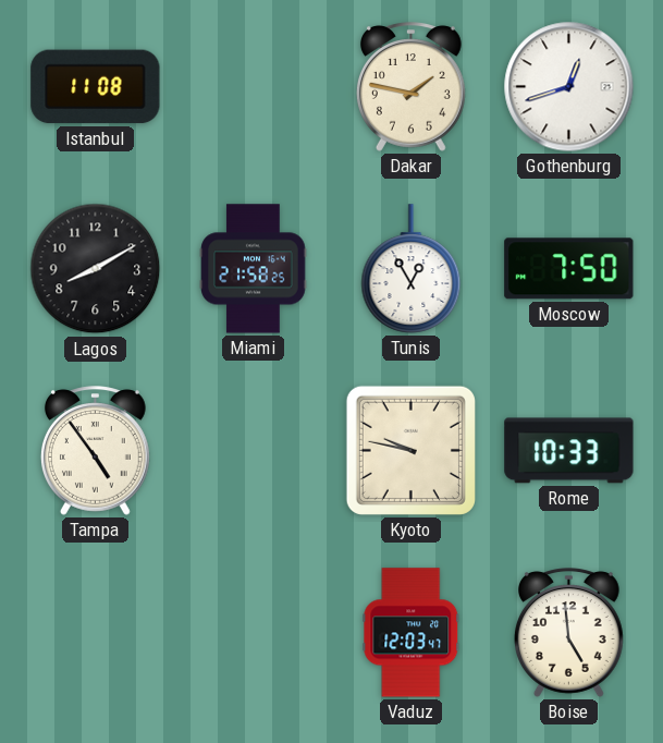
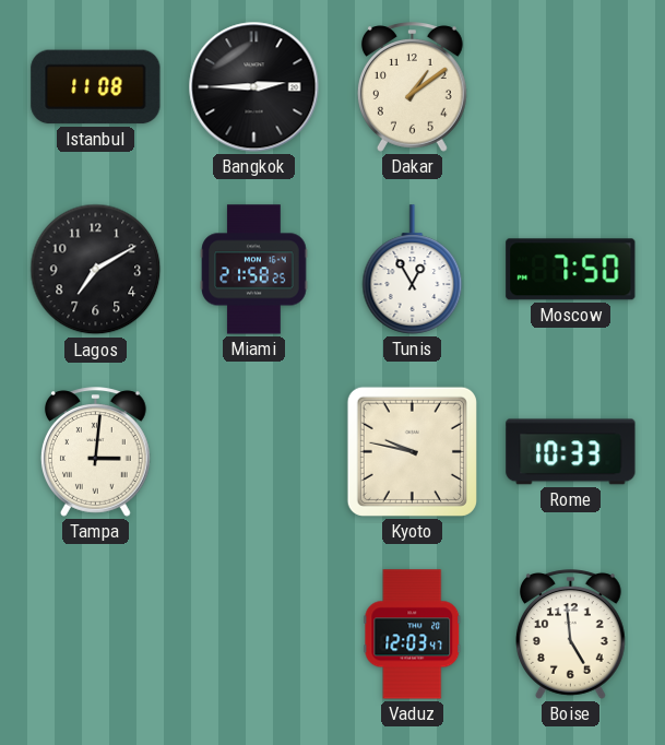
Bangkok: none -> 2:45 (254, 87)
Dakar: 1:47 -> 1:09 (412, 87)
Gothenburg: 12:42 -> none (569, 87)
Lagos: 8:10 -> 7:10 (96, 270)
Tampa: 4:54 -> 3:01 (95, 452)
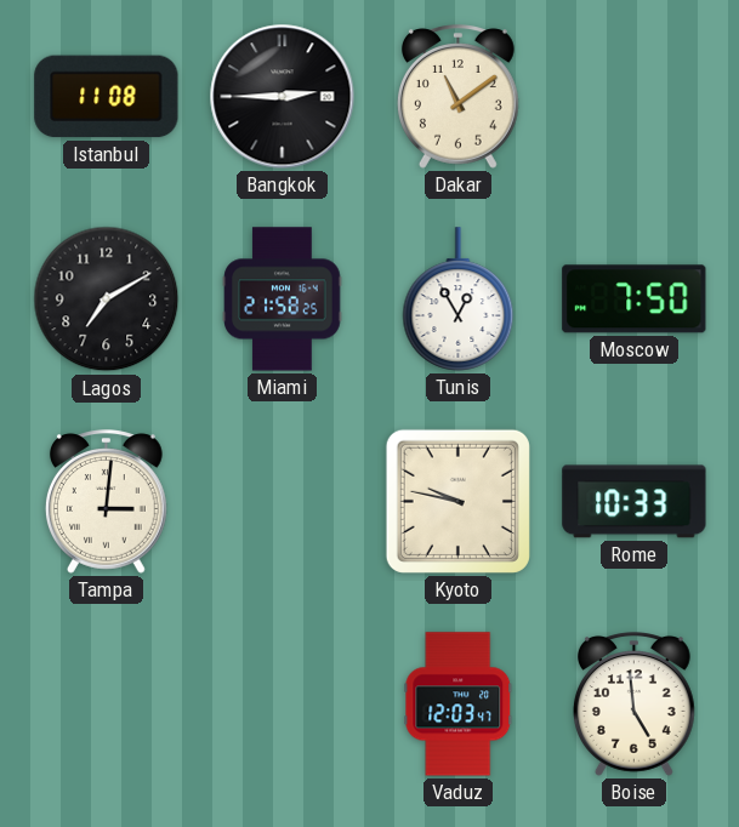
Dakar: 1:09 -> 11:09 (457, 97)
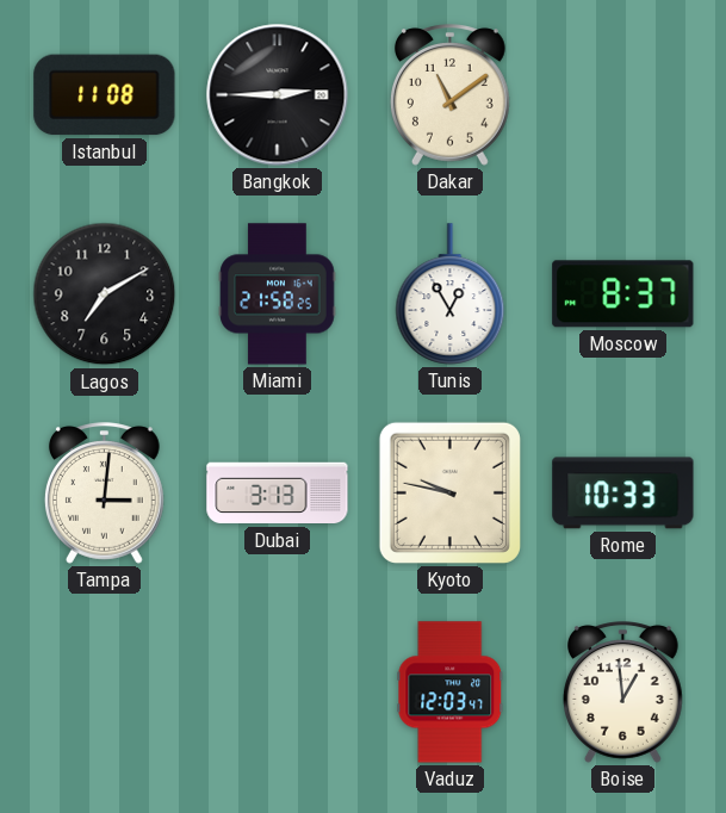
Moscow: 7:50 -> 8:37 (623, 294)
Dubai: none -> 3:13 (278, 494)
Boise: 4:59 -> 12:59 (622, 693)
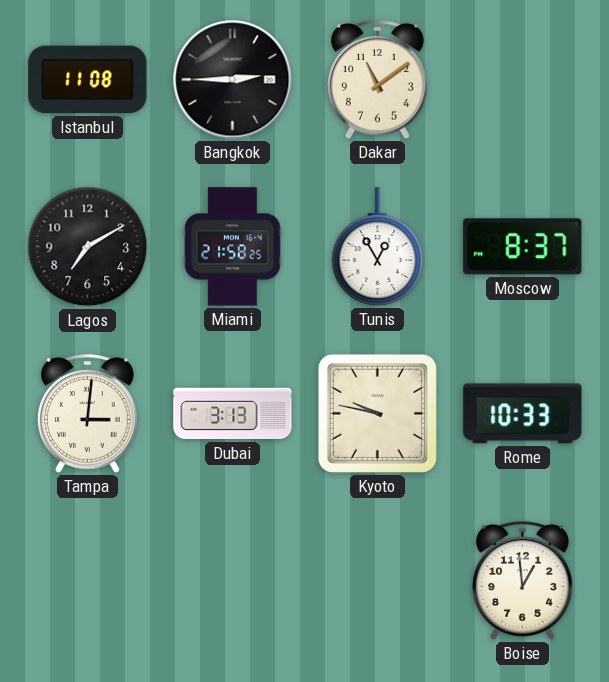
Vaduz: 12:03 -> none (451, 693)
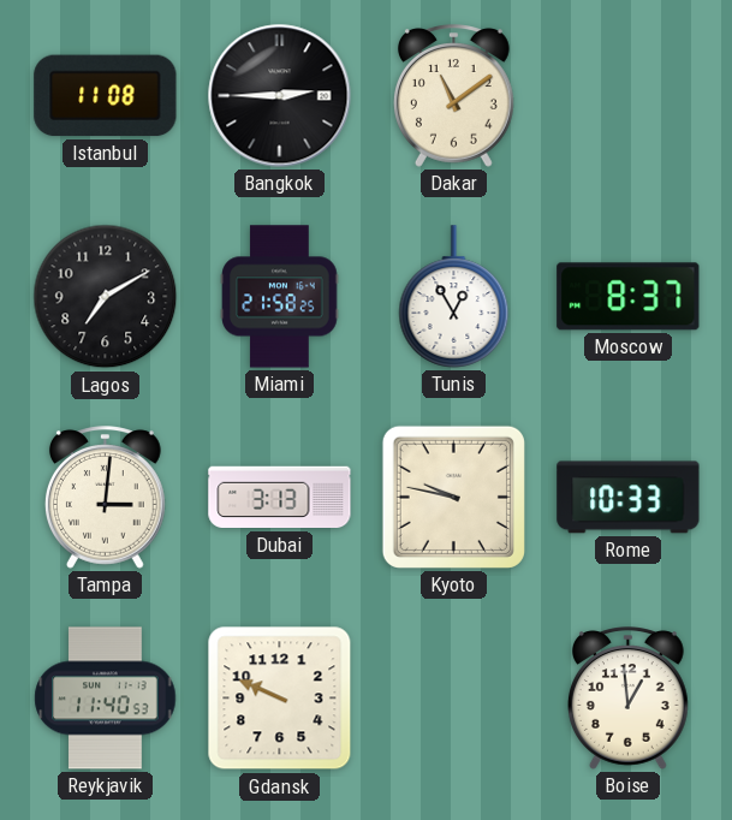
Reykjavik: none -> 11:40 (106, 699)
Gdansk: none -> 9:49 (280, 699)
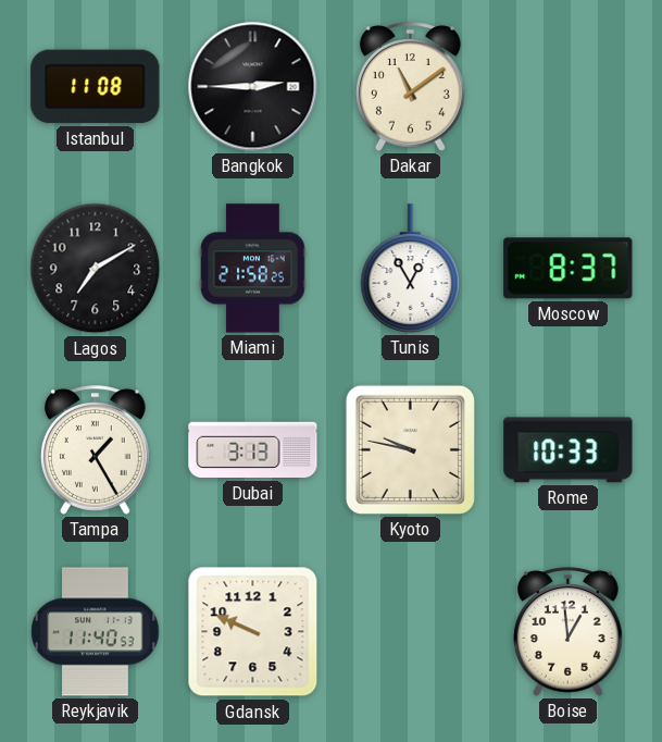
Tampa: 3:01 -> 1:25 (95, 450)
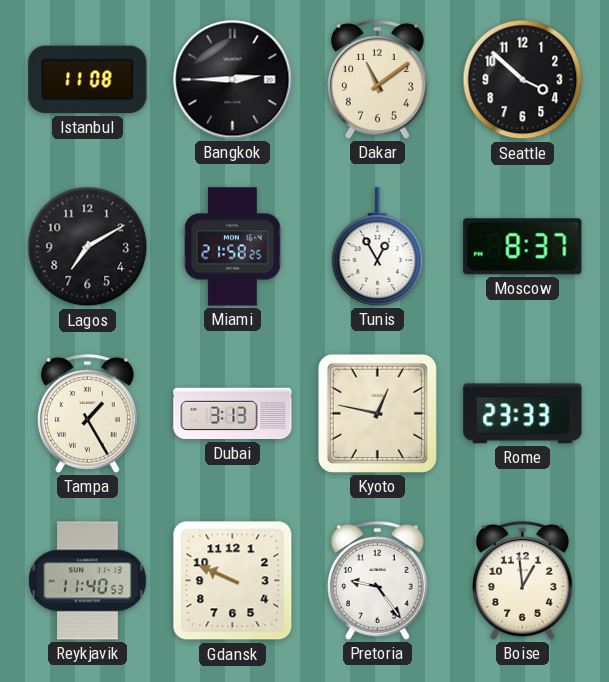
Seattle: none -> 3:52 (523, 80)
Kyoto: 9:47 -> 12:47 (377, 413)
Rome: 10:33 -> 23:33 (523, 414)
Pretoria: none -> 9:24 (377, 581)
